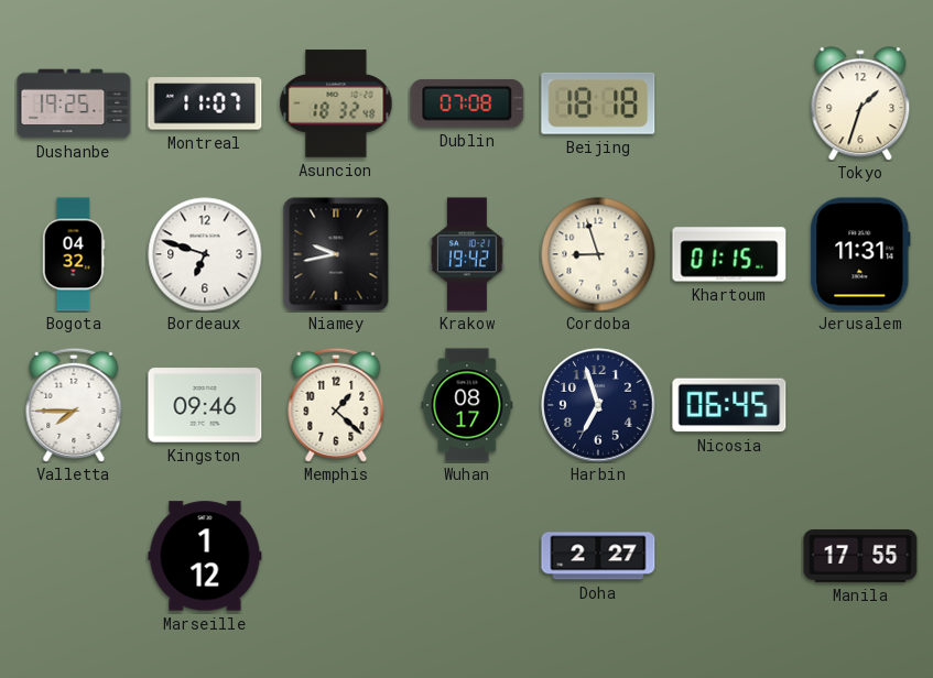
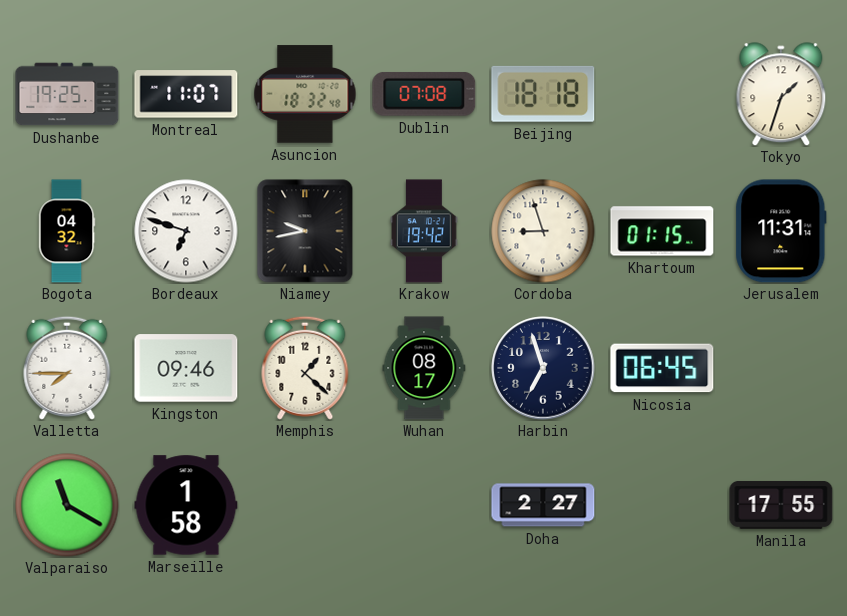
Valparaiso: none -> 11:20 (67, 505)
Marseille: 1:12 -> 1:58 (186, 505)
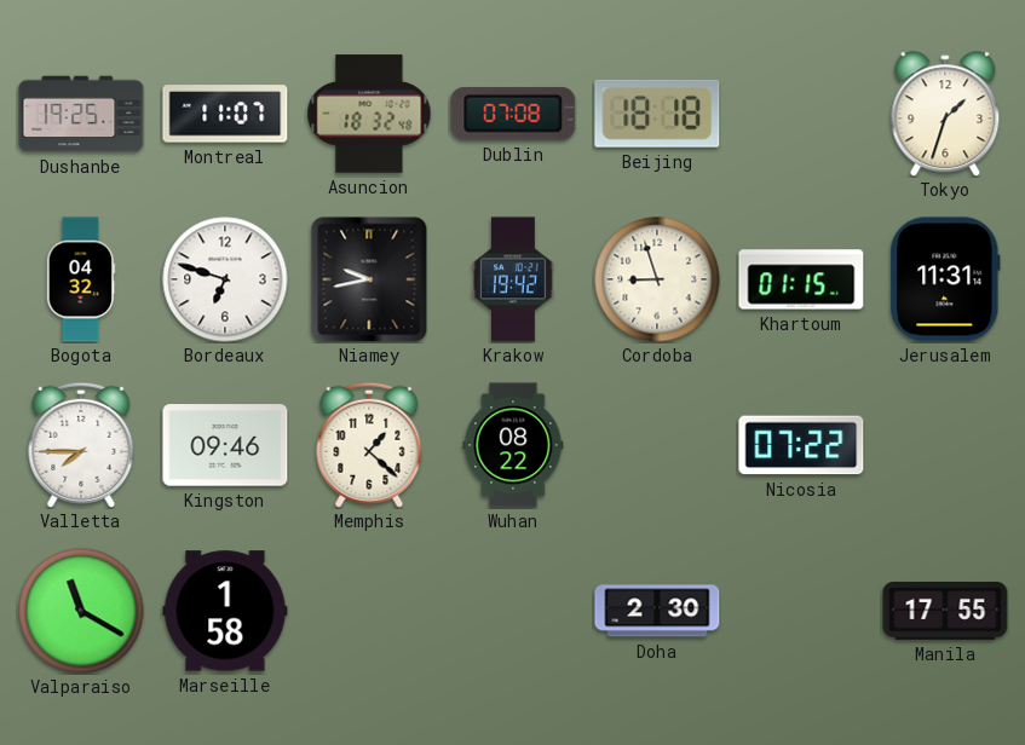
Wuhan: 08:17 -> 08:22 (513, 445)
Harbin: 6:57 -> none (543, 368)
Nicosia: 06:45 -> 07:22 (801, 445)
Doha: 2:27 -> 2:30 (657, 611)
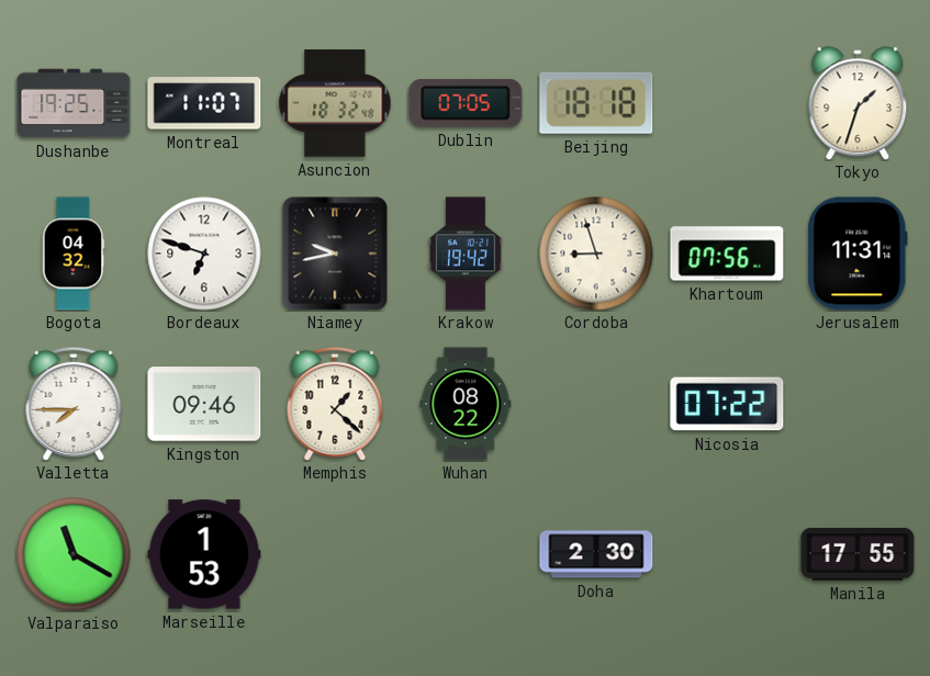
Dublin: 07:08 -> 07:05 (466, 103)
Khartoum: 01:15 -> 07:56 (727, 253)
Marseille: 1:58 -> 1:53 (204, 554)
